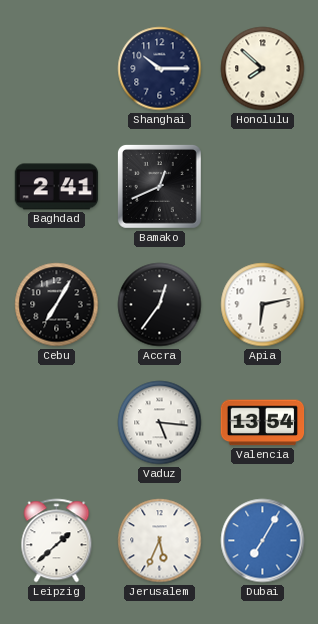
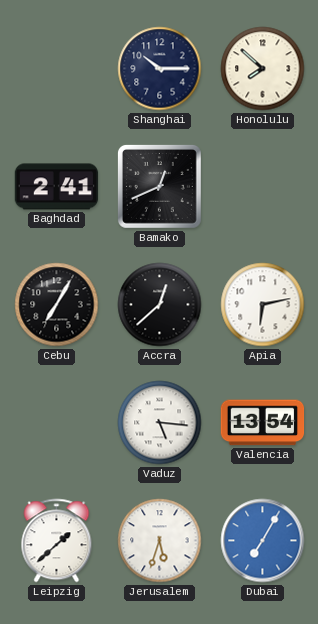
Accra: 12:36 -> 12:38 (160, 305)
Jerusalem: 5:34 -> 5:33 (160, 541)
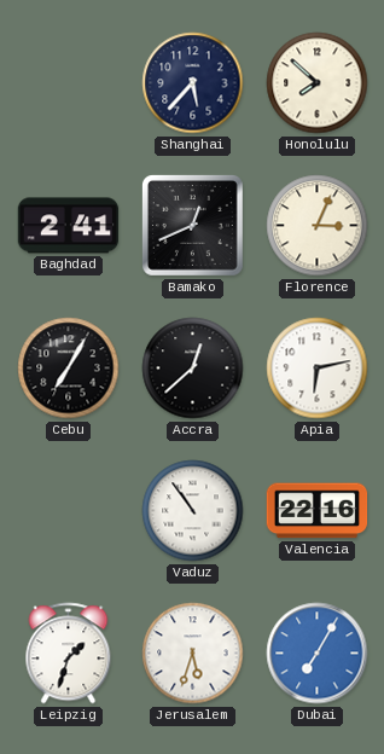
Shanghai: 10:15 -> 5:37 (193, 83)
Florence: none -> 3:04 (318, 226)
Vaduz: 5:16 -> 10:54 (193, 511)
Valencia: 13:54 -> 22:16 (318, 511)
Leipzig: 1:38 -> 1:33 (69, 654)
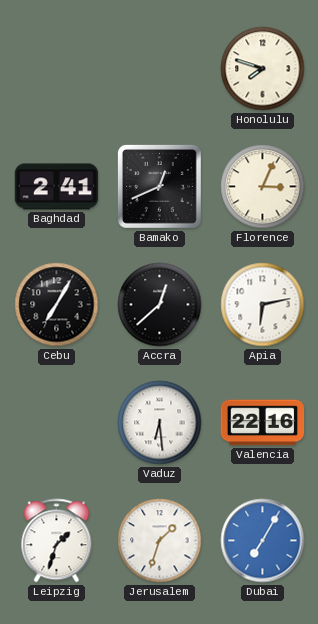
Shanghai: 5:37 -> none (193, 83)
Honolulu: 7:52 -> 7:48 (263, 69)
Vaduz: 10:54 -> 6:29 (160, 423)
Jerusalem: 5:33 -> 1:33 (160, 541)
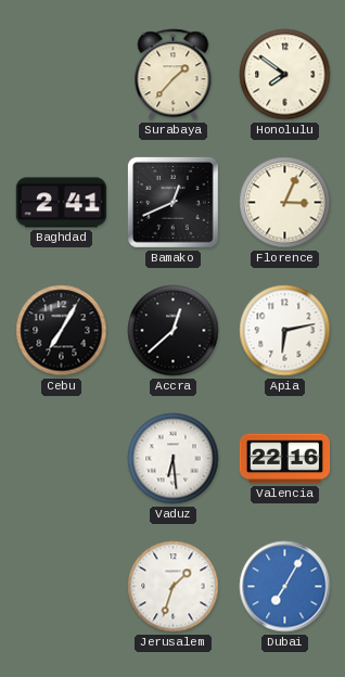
Surabaya: none -> 1:37 (174, 75)
Honolulu: 7:48 -> 7:51 (285, 75)
Leipzig: 1:33 -> none (57, 541)
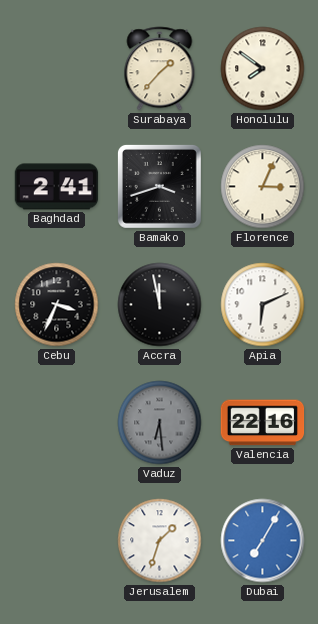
Bamako: 12:41 -> 3:42 (159, 186)
Cebu: 7:05 -> 3:34 (57, 305)
Accra: 12:38 -> 11:58 (160, 305)
Apia: 6:13 -> 6:11 (263, 305)
Vaduz dial: white -> grey (160, 423)
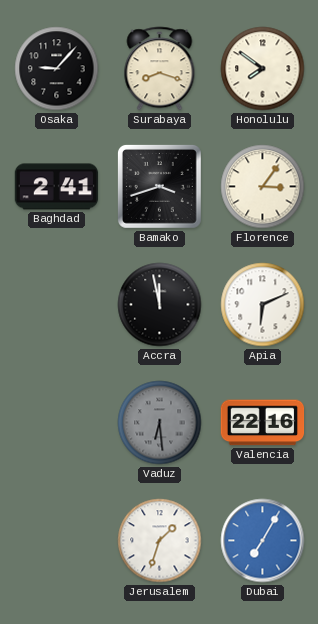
Osaka: none -> 9:07 (57, 69)
Surabaya: 1:37 -> 8:18 (160, 69)
Florence: 3:04 -> 3:06 (263, 187)
Cebu: 3:34 -> none (57, 305)
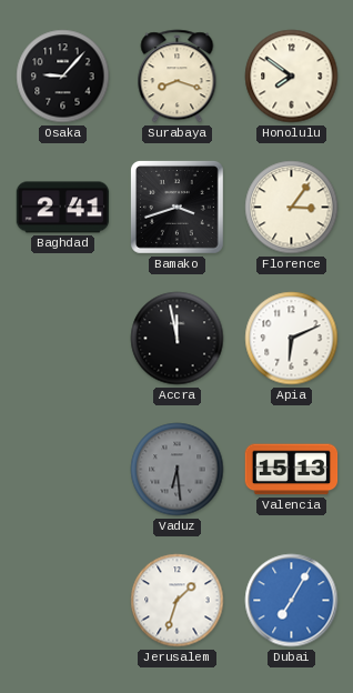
Valencia: 22:16 -> 15:13 (292, 470)
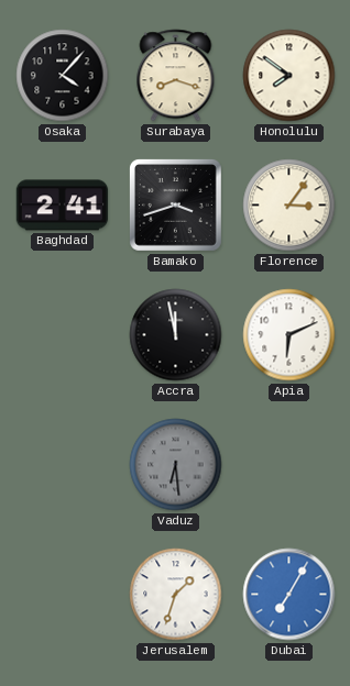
Osaka: 9:07 -> 4:07 (63, 76)
Valencia: 15:13 -> none (292, 470)
